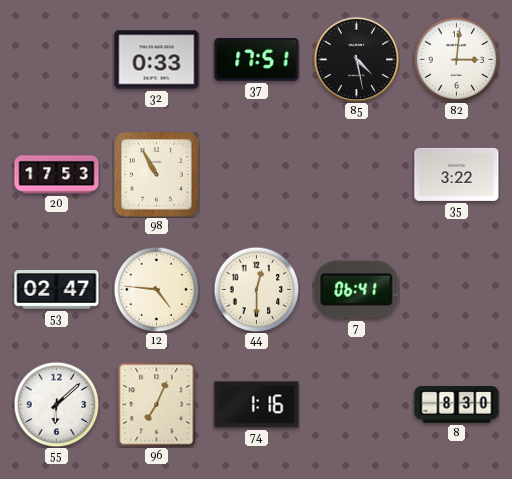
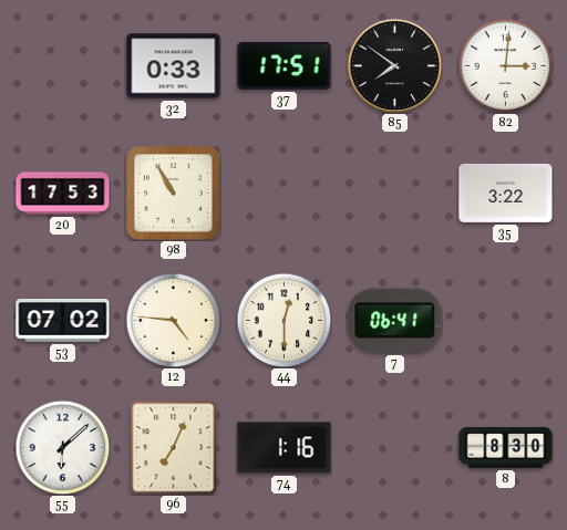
85: 4:28 -> 7:51 (394, 65)
53: 02:47 -> 07:02 (63, 321)
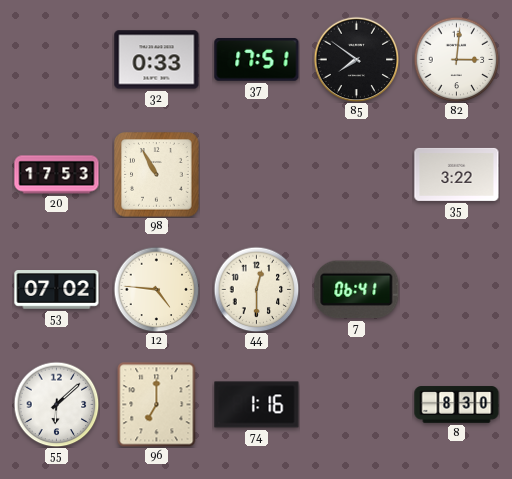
96: 7:04 -> 7:00 (157, 404)
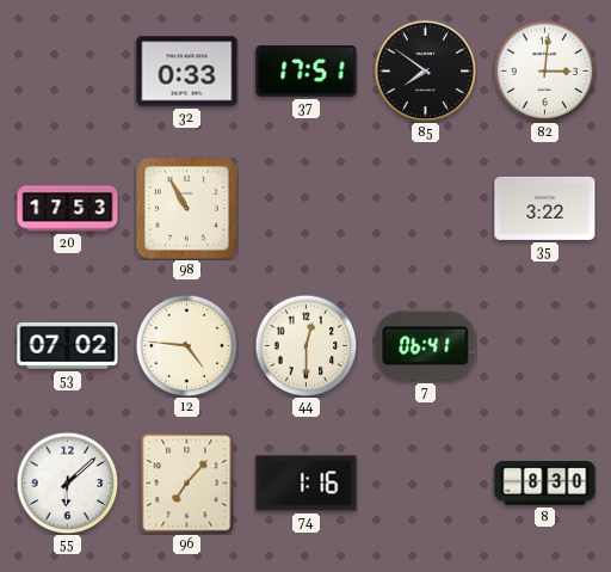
96: 7:00 -> 7:07 (187, 482)
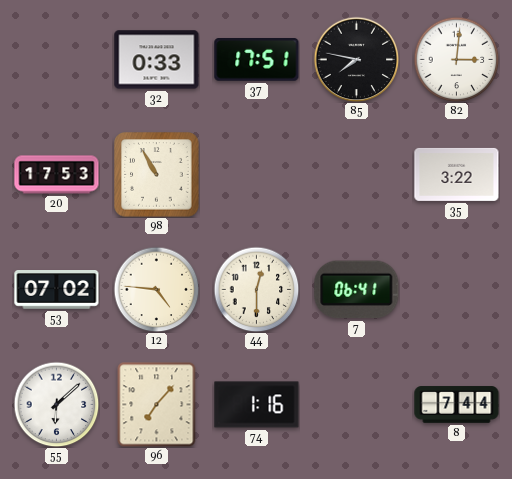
85: 7:51 -> 7:47 (356, 59)
8: 8:30 -> 7:44 (457, 405)
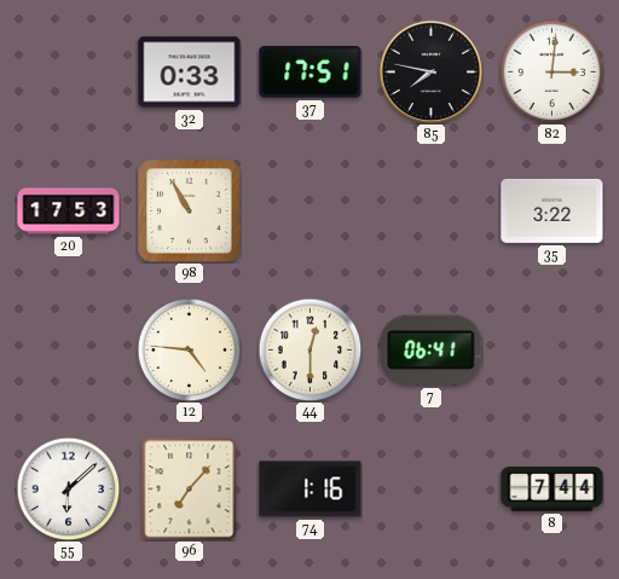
53: 07:02 -> none (57, 290)
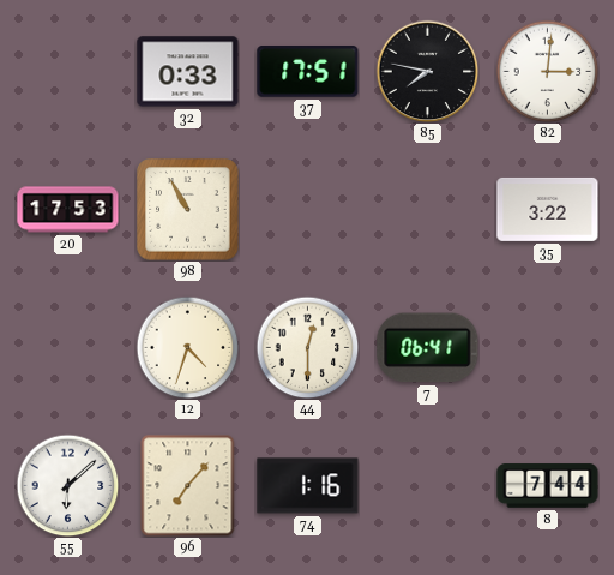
12: 4:46 -> 4:33 (187, 347)
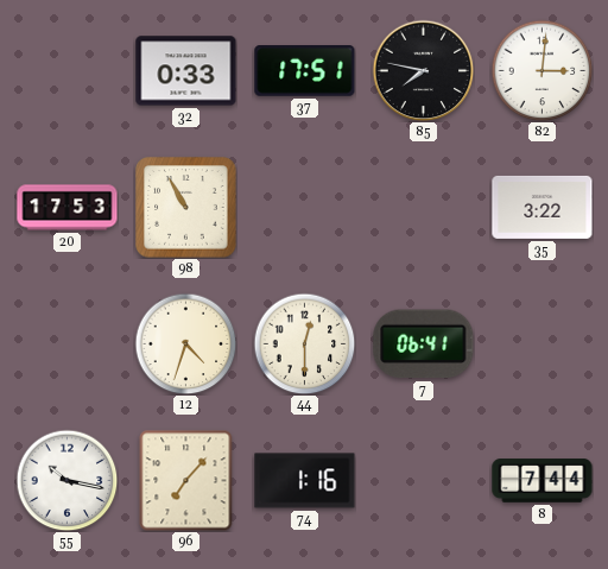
55: 6:08 -> 10:17 (66, 480)
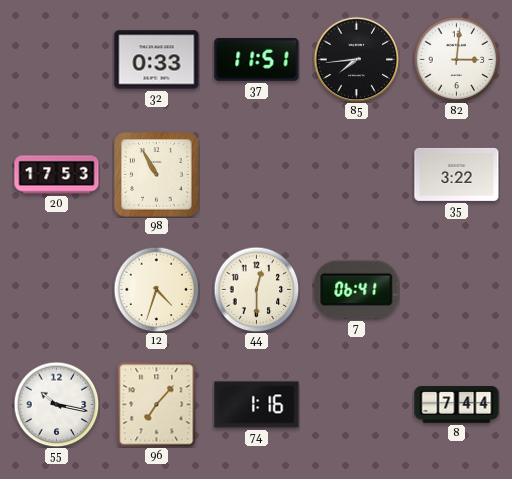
37: 17:51 -> 11:51 (257, 60)
85: 7:47 -> 7:44 (356, 59)
